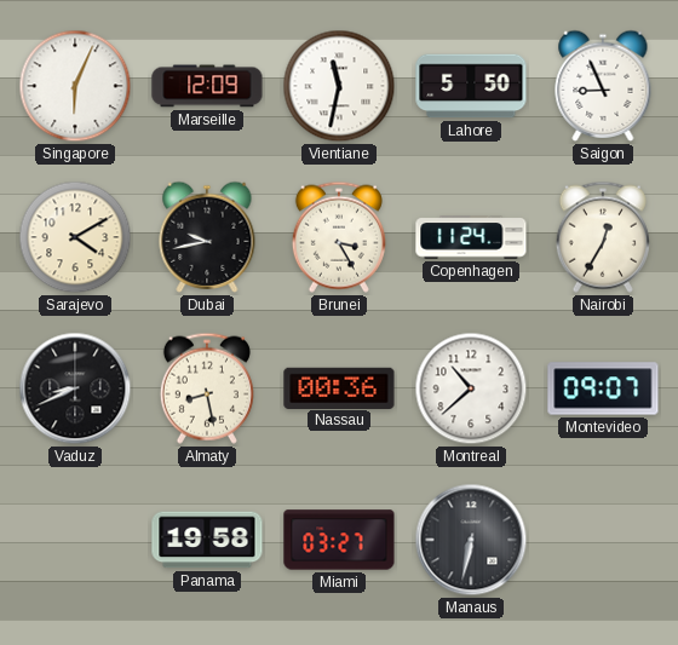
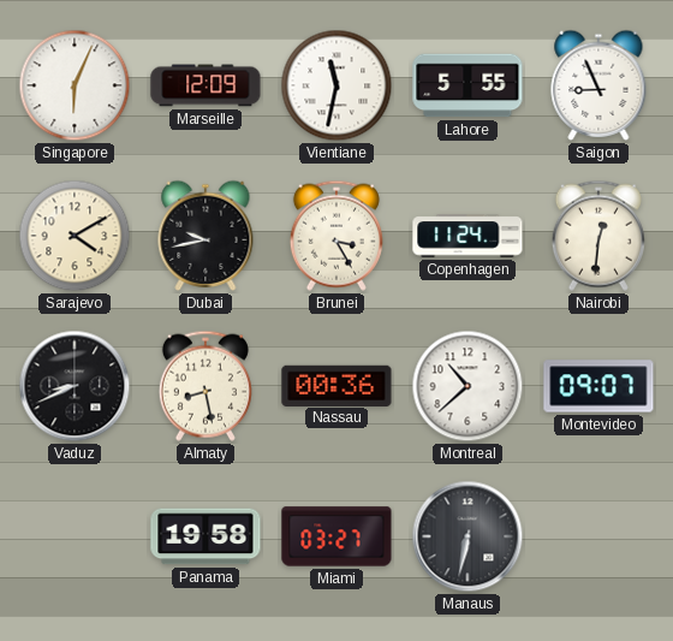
Lahore: 5:50 -> 5:55 (467, 85)
Nairobi: 12:35 -> 12:31 (598, 236)
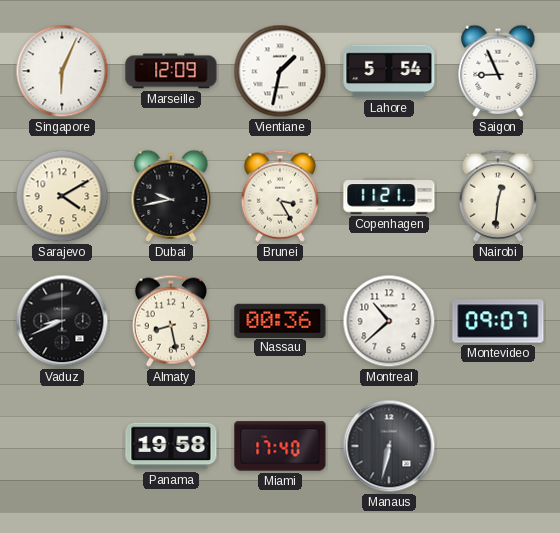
Vientiane: 11:32 -> 1:32 (280, 71)
Lahore: 5:55 -> 5:54 (389, 71)
Copenhagen: 11:24 -> 11:21 (389, 196)
Miami: 03:27 -> 17:40 (280, 446)
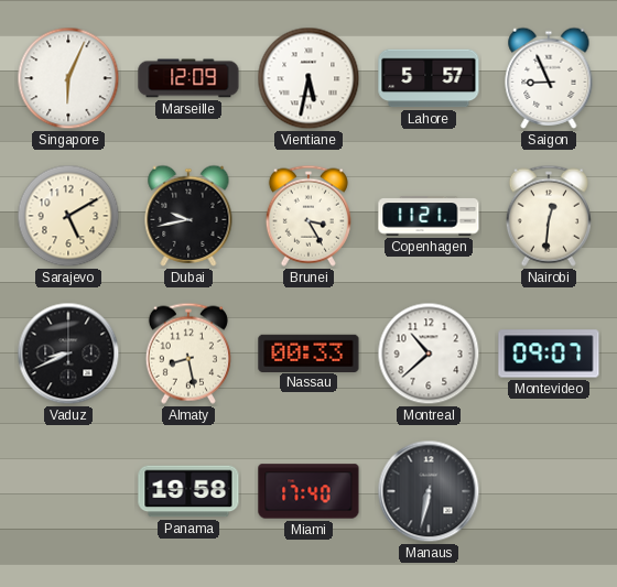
Vientiane: 1:32 -> 5:32 (308, 78)
Lahore: 5:54 -> 5:57 (429, 78)
Sarajevo: 4:10 -> 5:10 (68, 216)
Nassau: 00:36 -> 00:33 (308, 352)
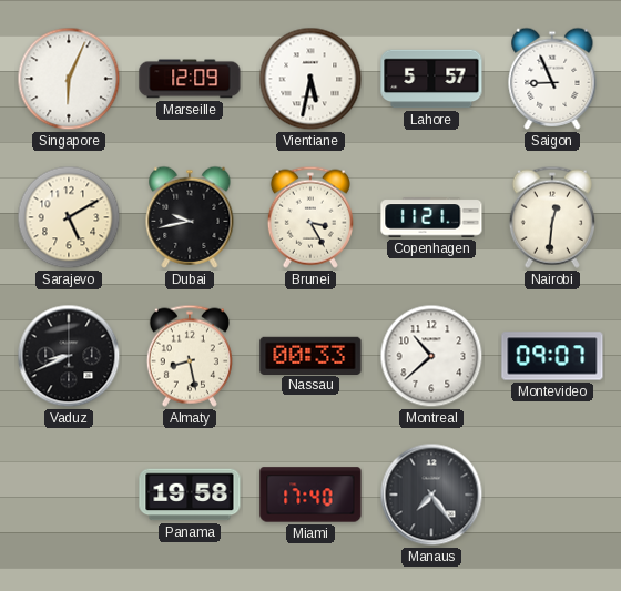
Manaus: 6:32 -> 7:24 (431, 495)
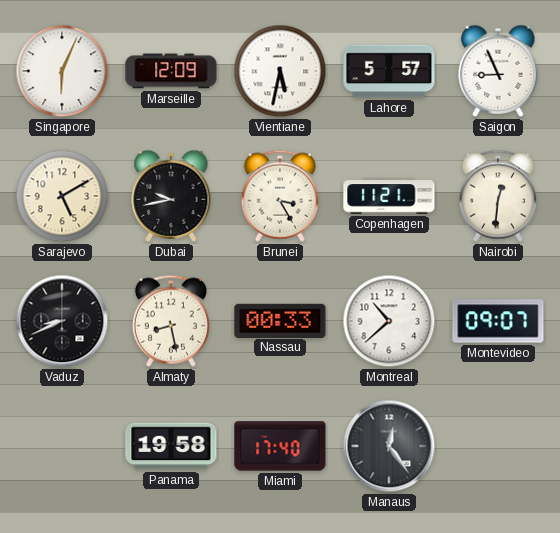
Manaus: 7:24 -> 12:24 (389, 446)
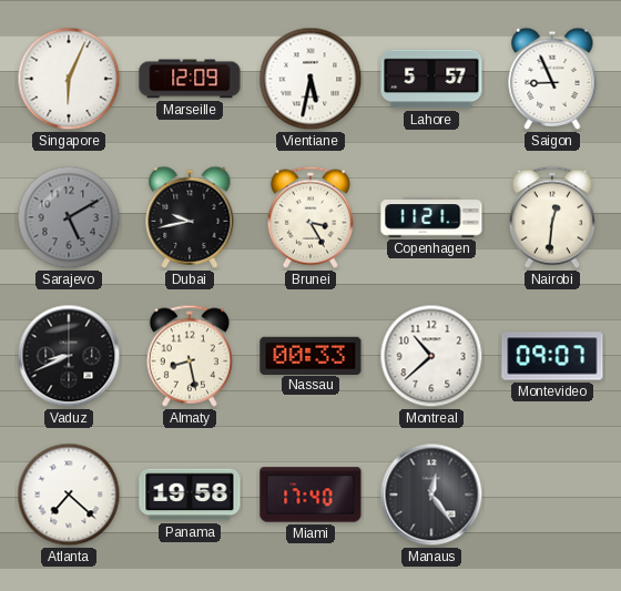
Sarajevo dial: cream -> grey (69, 217)
Atlanta: none -> 7:22 (69, 495)
